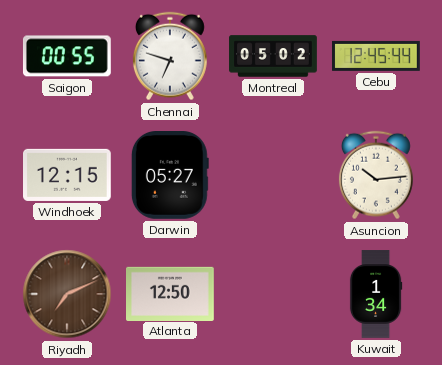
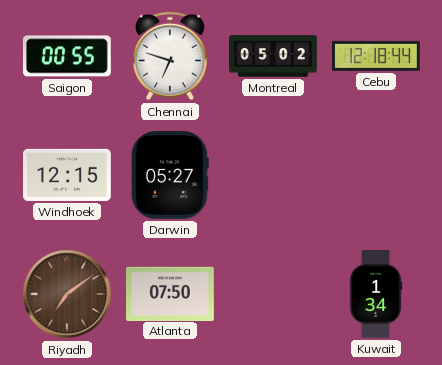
Cebu: 12:45 -> 12:18 (377, 56)
Asuncion: 10:14 -> none (376, 175)
Riyadh: 7:11 -> 7:09 (67, 294)
Atlanta: 12:50 -> 07:50 (171, 293)
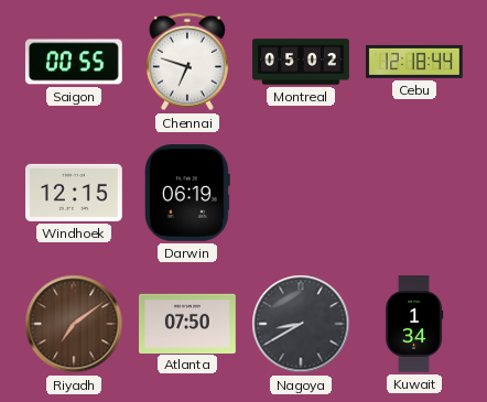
Darwin: 05:27 -> 06:19 (187, 194)
Nagoya: none -> 8:40 (301, 324)
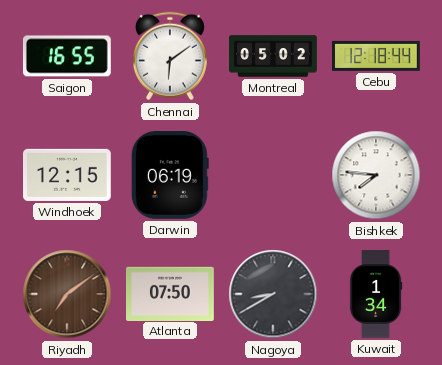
Saigon: 00:55 -> 16:55 (67, 56)
Chennai: 6:48 -> 6:09 (170, 56)
Bishkek: none -> 7:46 (376, 175)
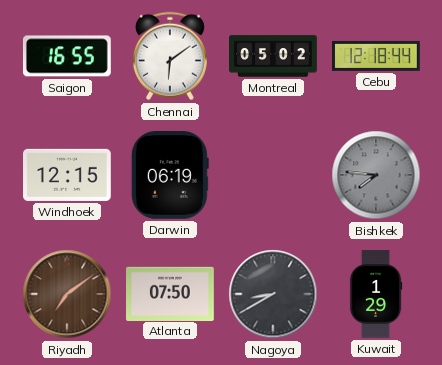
Bishkek dial: white -> grey (376, 175)
Kuwait: 1:34 -> 1:29 (376, 294)
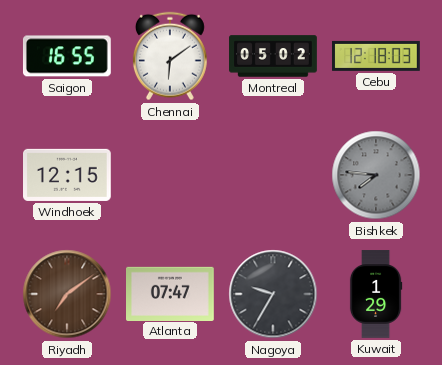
Cebu: 12:18:44 -> 12:18:03 (377, 56)
Darwin: 06:19 -> none (170, 176)
Atlanta: 07:50 -> 07:47 (171, 293)
Nagoya: 8:40 -> 9:35 (273, 294)
